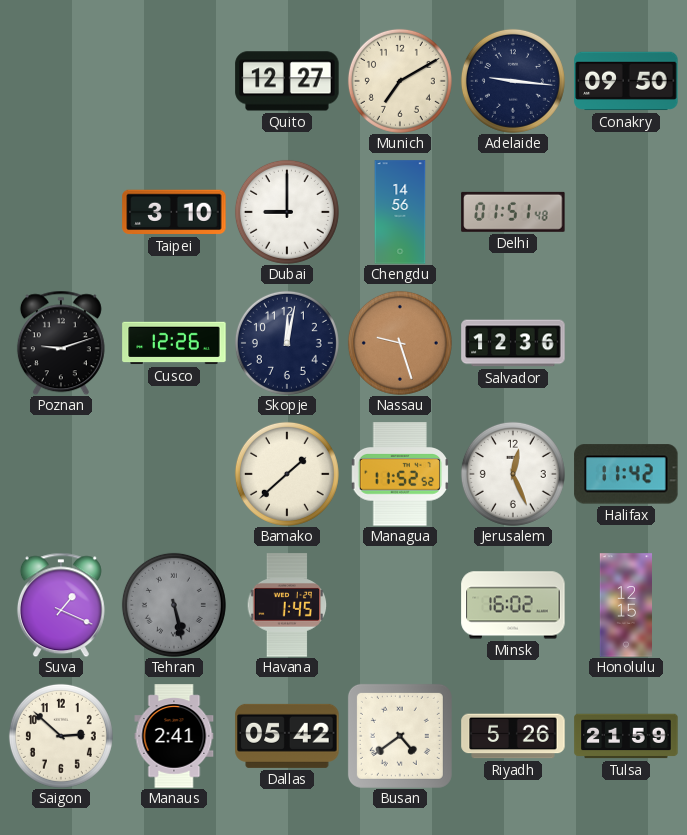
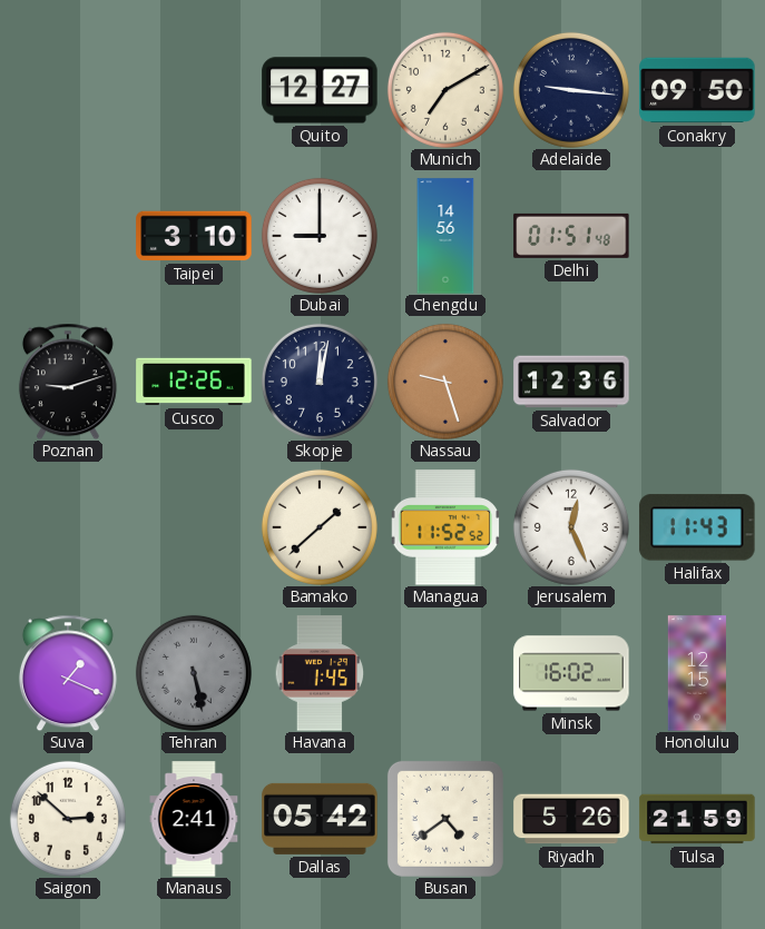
Halifax: 11:42 -> 11:43 (697, 527)
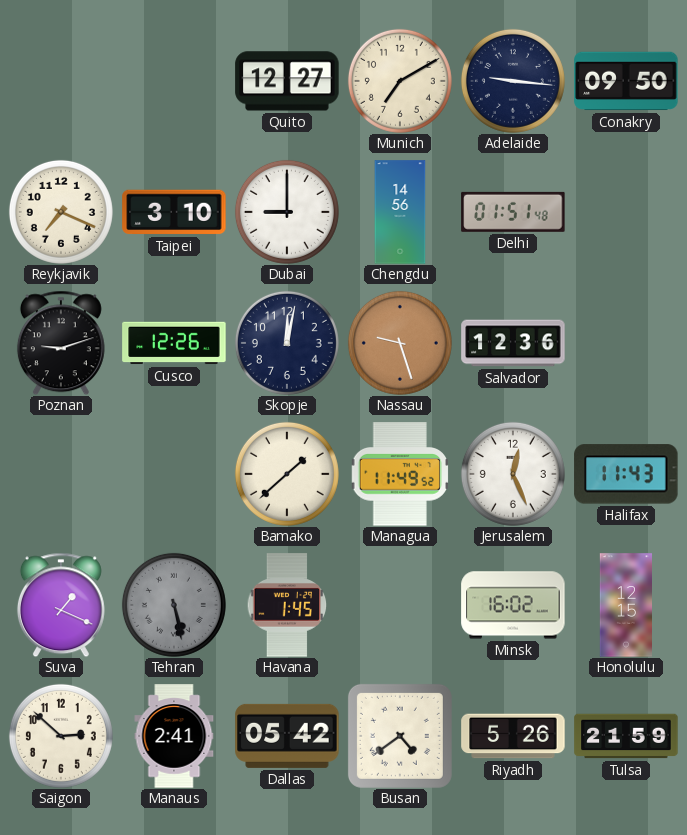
Reykjavik: none -> 7:19 (61, 212)
Managua: 11:52 -> 11:49 (399, 474)
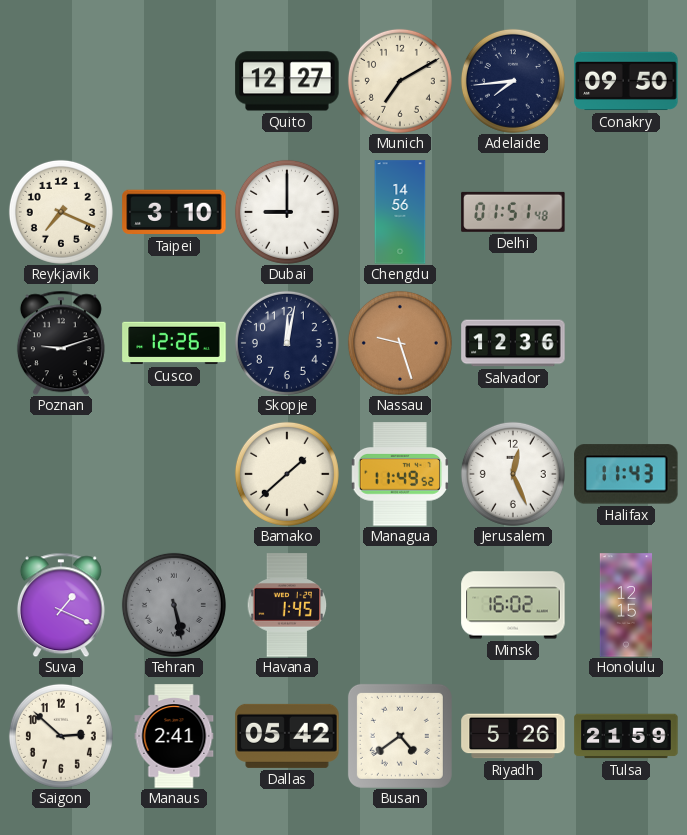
Adelaide: 9:16 -> 7:44 (513, 81)
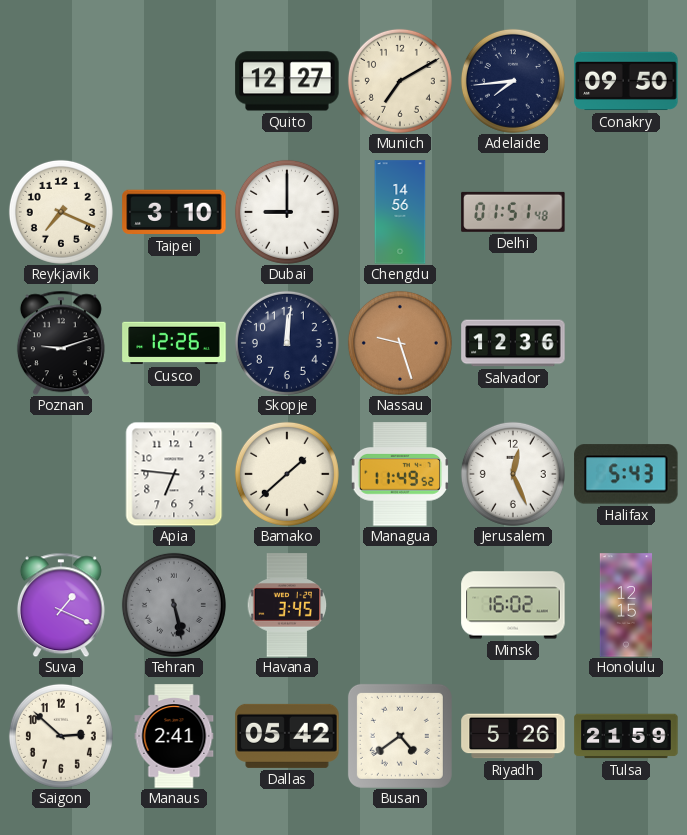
Skopje: 12:02 -> 12:01 (287, 343)
Apia: none -> 6:46 (174, 474)
Halifax: 11:43 -> 5:43 (626, 474)
Havana: 1:45 -> 3:45 (287, 605)
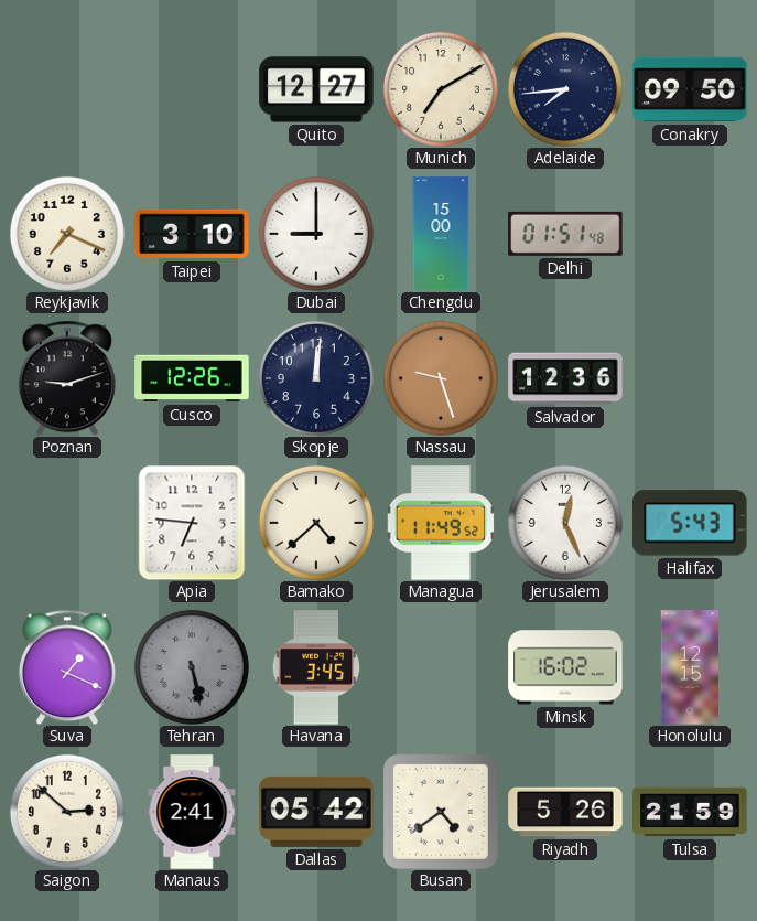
Chengdu: 14:56 -> 15:00 (441, 234)
Bamako: 1:38 -> 4:38 (316, 523)
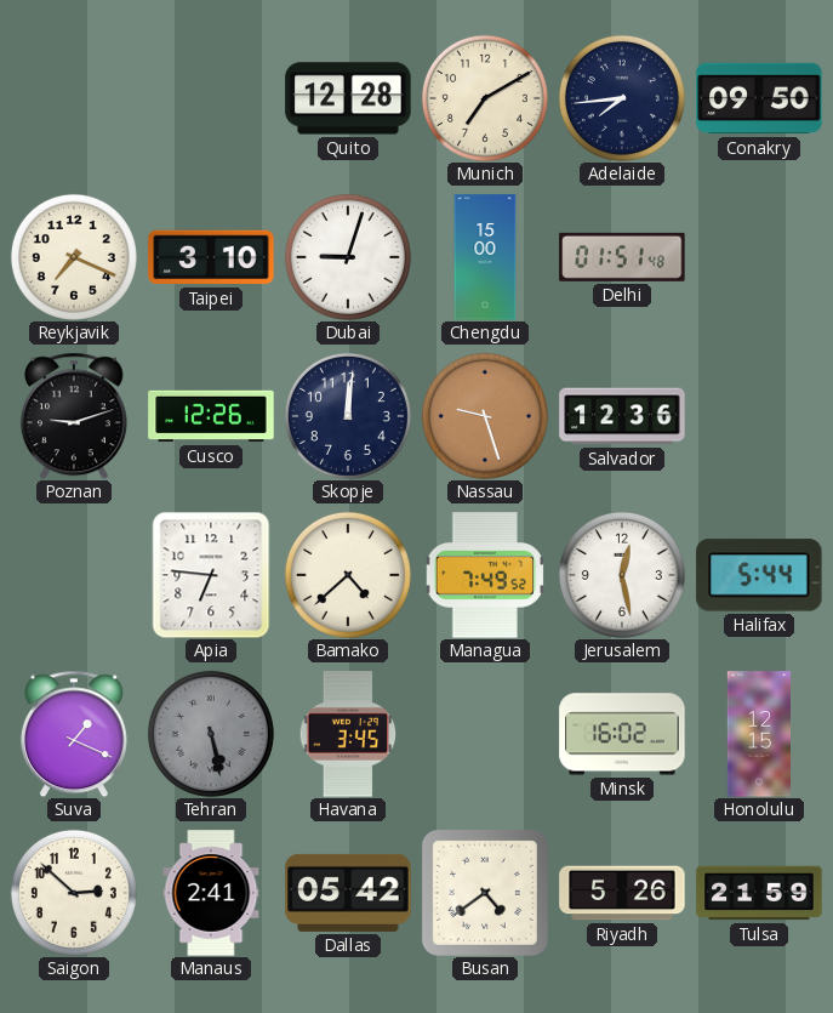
Quito: 12:27 -> 12:28 (348, 98)
Dubai: 9:00 -> 9:03 (348, 257)
Managua: 11:49 -> 7:49 (484, 575)
Jerusalem: 12:26 -> 12:28 (622, 575)
Halifax: 5:43 -> 5:44 (759, 575)
